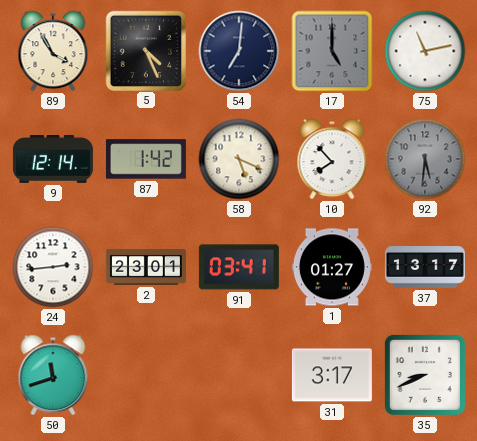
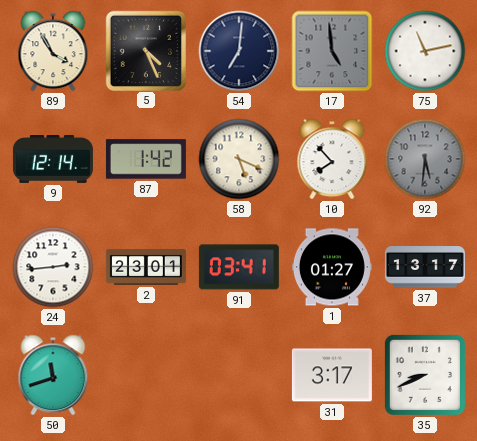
17: 5:00 -> 4:59 (332, 51)
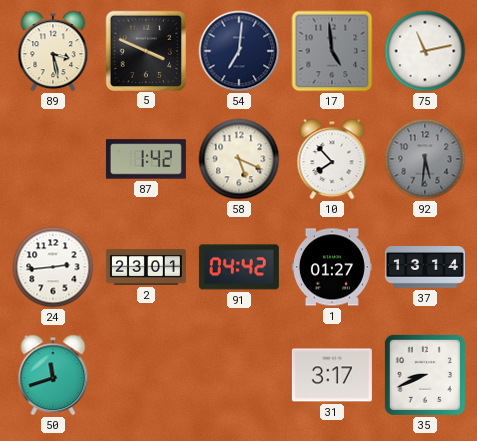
89: 3:55 -> 3:28 (53, 51)
5: 4:26 -> 3:49 (145, 50)
9: 12:14 -> none (53, 160)
91: 03:41 -> 04:42 (239, 267)
37: 13:17 -> 13:14 (425, 268)
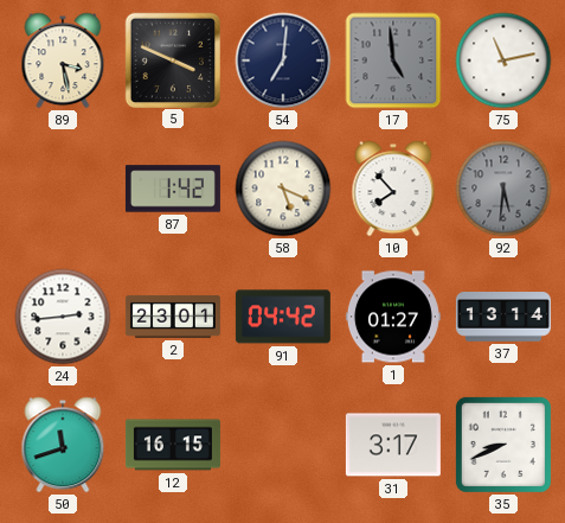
12: none -> 16:15 (173, 445)
